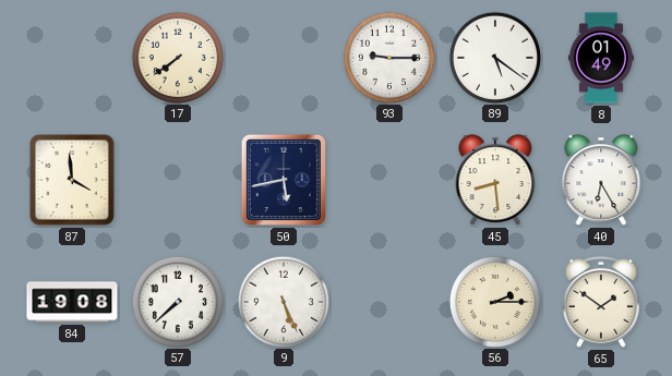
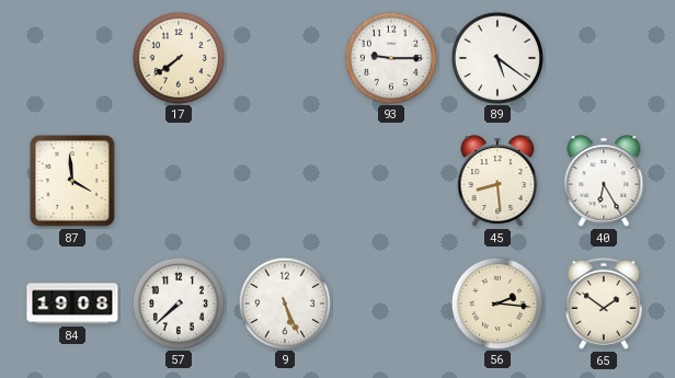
8: 01:49 -> none (601, 58)
50: 5:43 -> none (284, 180)
56: 2:15 -> 2:16 (496, 302)
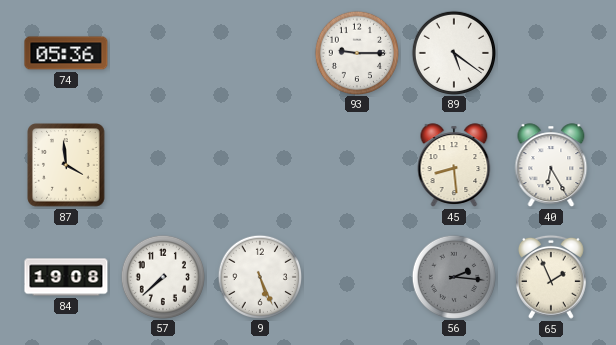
74: none -> 05:36 (66, 53)
17: 7:39 -> none (178, 57)
56 dial: cream -> grey (453, 276)
65: 1:51 -> 1:56 (552, 277)
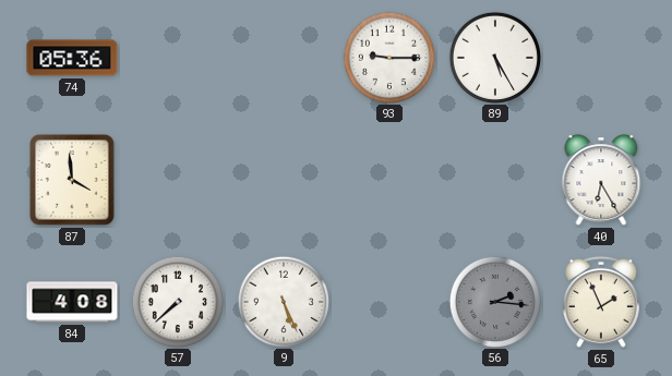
89: 5:21 -> 5:25 (494, 57)
45: 8:29 -> none (454, 165)
84: 19:08 -> 4:08 (72, 302)
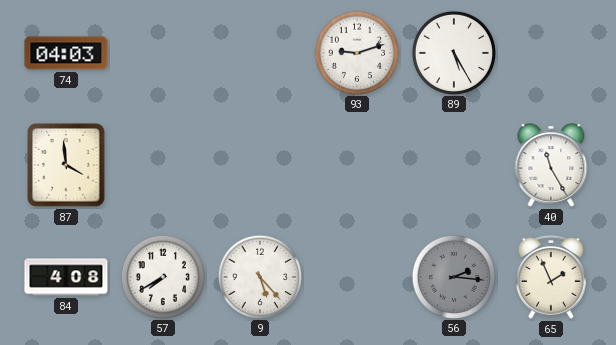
74: 05:36 -> 04:03 (66, 53)
93: 9:15 -> 9:12 (356, 52)
40: 6:25 -> 11:25 (551, 165)
57: 7:38 -> 7:40 (162, 276)
9: 5:26 -> 5:23 (259, 276)
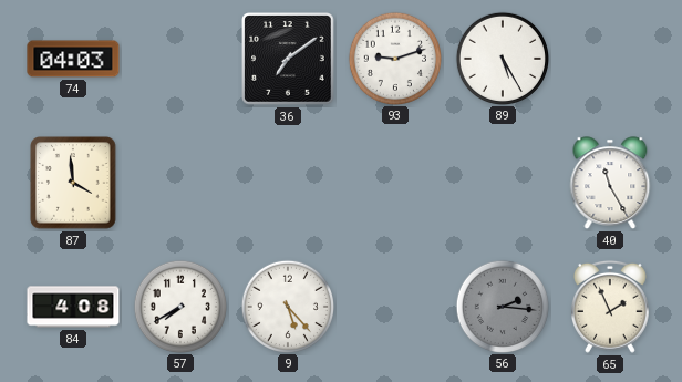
36: none -> 7:09 (288, 59)
